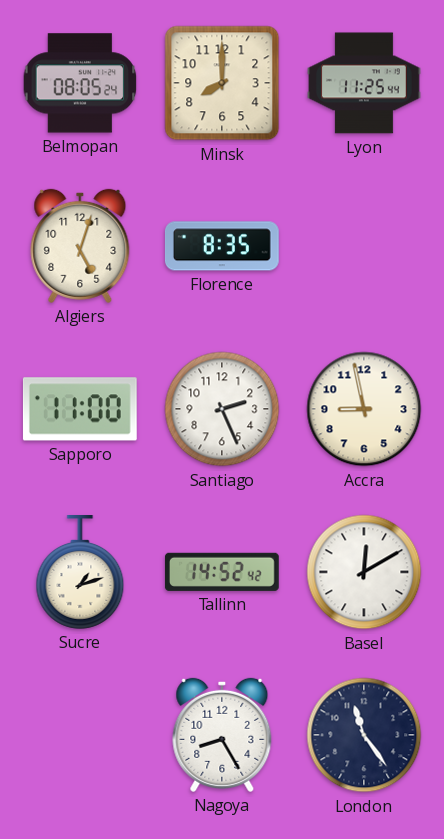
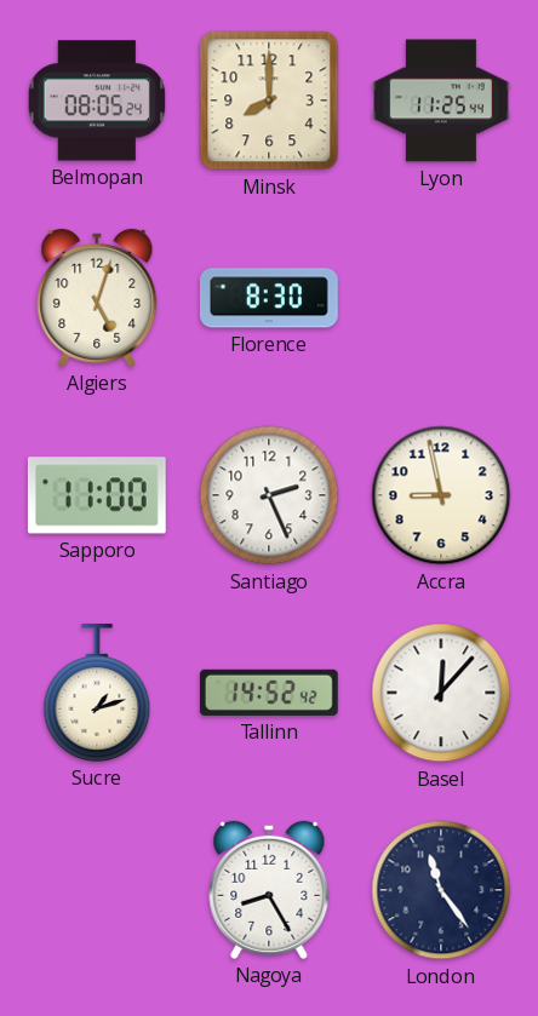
Florence: 8:35 -> 8:30 (269, 298)
Basel: 12:10 -> 12:07 (441, 693)
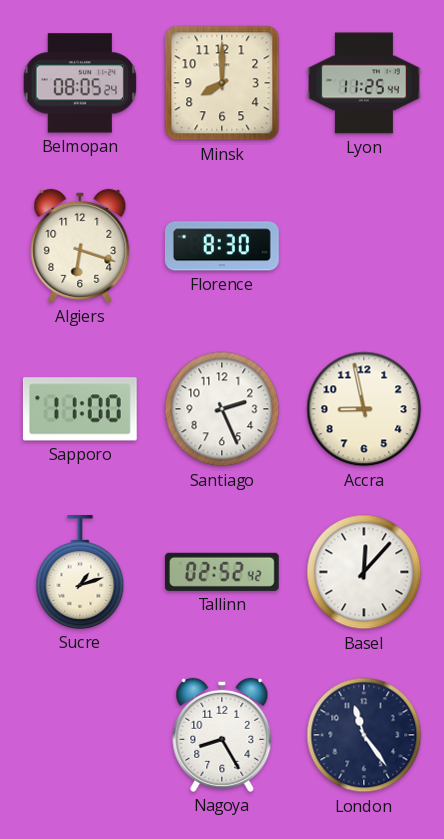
Algiers: 5:03 -> 6:18 (80, 246)
Tallinn: 14:52 -> 02:52 (222, 572)
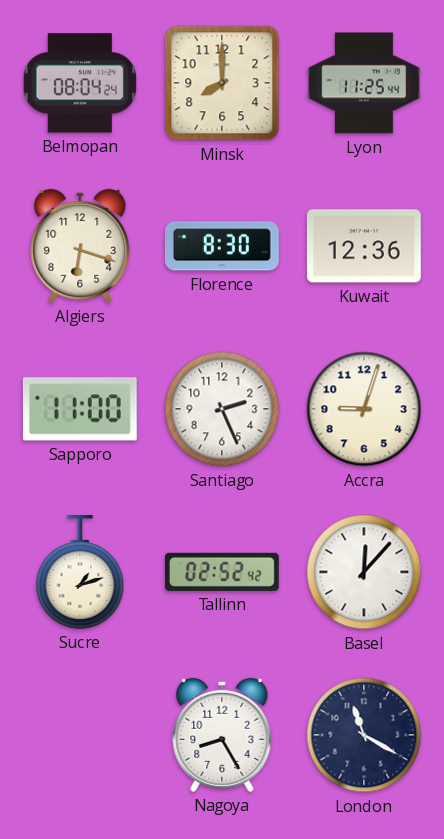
Belmopan: 08:05 -> 08:04 (80, 83)
Kuwait: none -> 12:36 (364, 246)
Accra: 8:58 -> 9:03 (364, 409)
London: 11:24 -> 11:20 (364, 735)
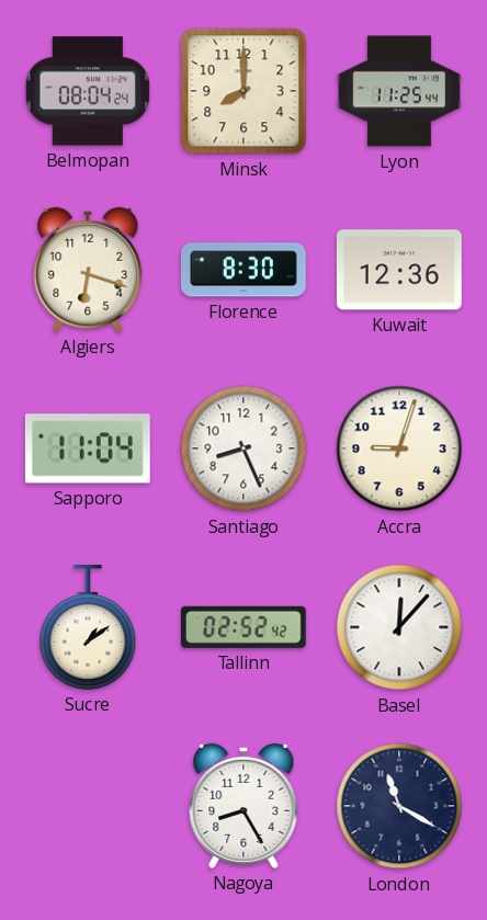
Sapporo: 11:00 -> 11:04 (88, 448)
Santiago: 2:26 -> 8:26 (243, 448)
Sucre: 1:12 -> 1:09 (88, 628)
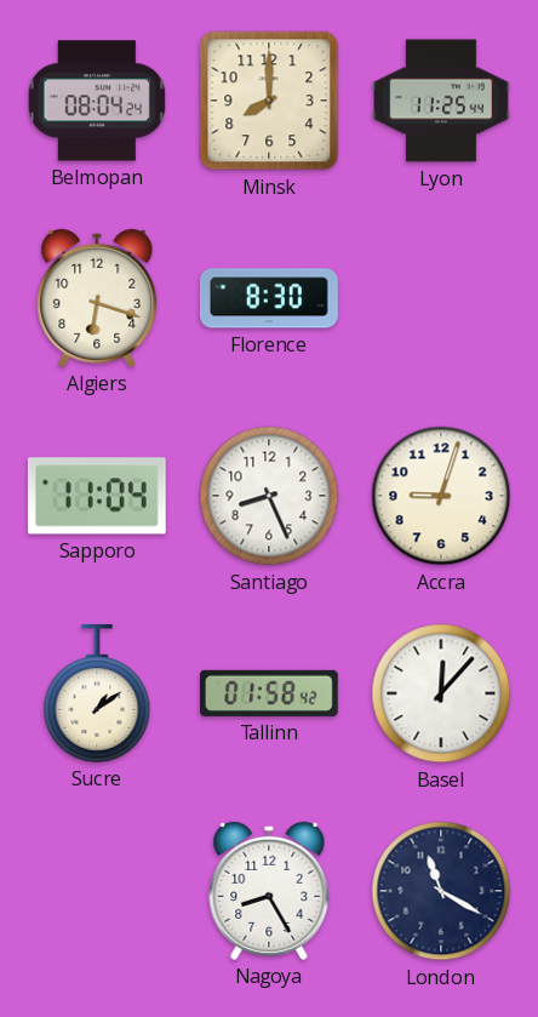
Kuwait: 12:36 -> none (399, 270)
Tallinn: 02:52 -> 01:58 (269, 693)
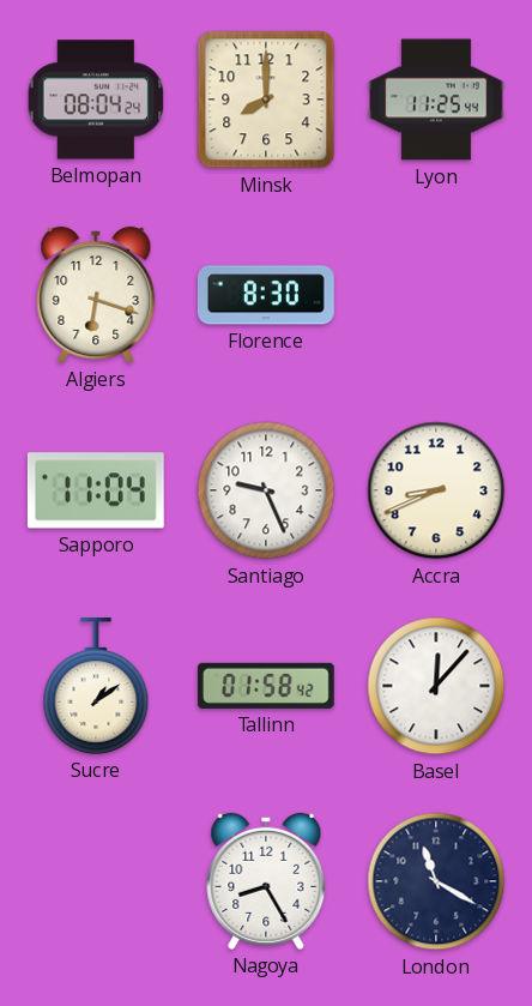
Santiago: 8:26 -> 9:26 (266, 490)
Accra: 9:03 -> 8:41 (436, 490)
